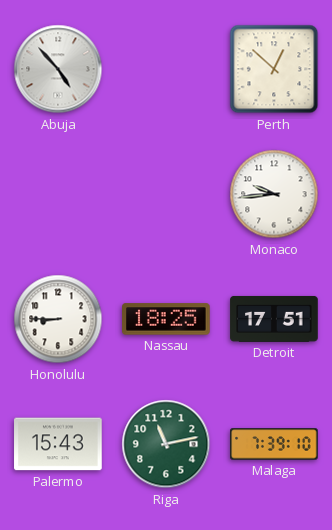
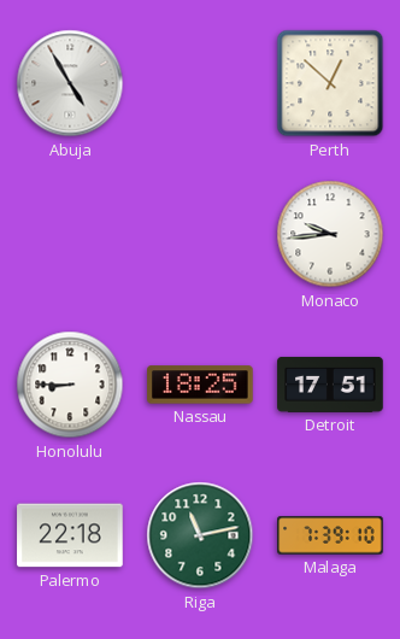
Abuja: 4:53 -> 4:55 (70, 83)
Palermo: 15:43 -> 22:18 (70, 535)
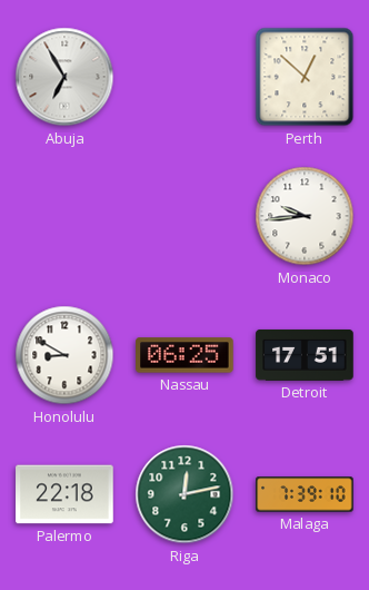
Abuja: 4:55 -> 6:55 (64, 77)
Honolulu: 8:45 -> 8:50 (64, 355)
Nassau: 18:25 -> 06:25 (184, 355)
Riga: 11:13 -> 12:13 (184, 494)
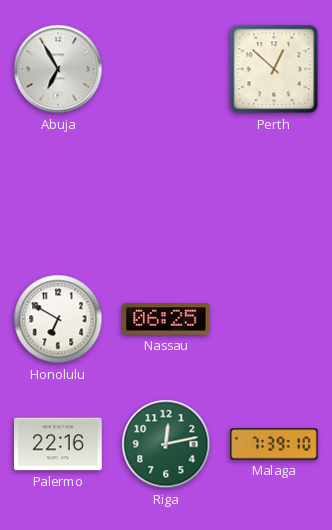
Monaco: 9:44 -> none (305, 216)
Honolulu: 8:50 -> 6:50 (58, 319)
Detroit: 17:51 -> none (305, 355)
Palermo: 22:18 -> 22:16 (58, 444)
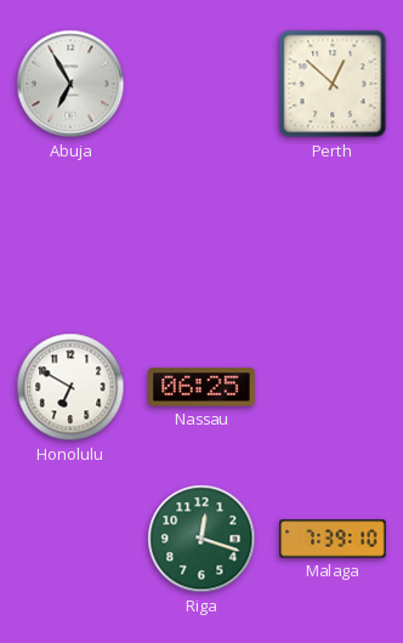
Palermo: 22:16 -> none (58, 444)
Riga: 12:13 -> 12:18 (201, 539)
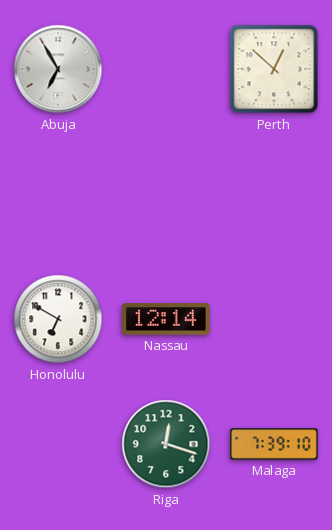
Nassau: 06:25 -> 12:14 (166, 319)
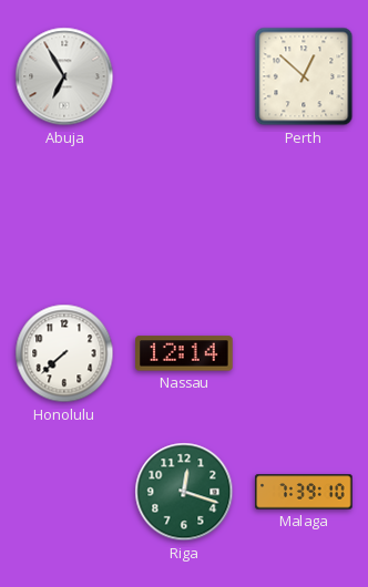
Honolulu: 6:50 -> 7:38 (64, 353)
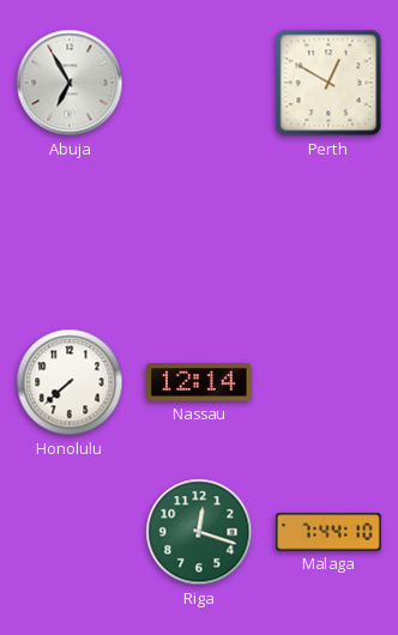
Perth: 12:52 -> 12:50 (328, 83)
Malaga: 7:39 -> 7:44 (328, 532)
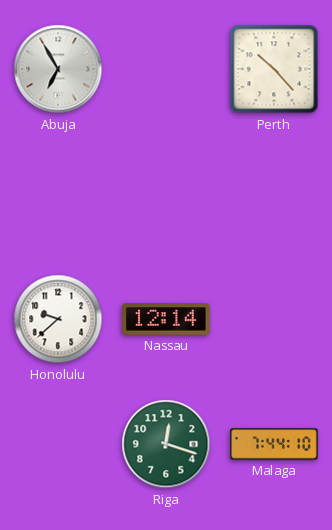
Perth: 12:50 -> 10:23 (274, 69)
Honolulu: 7:38 -> 9:38 (58, 319)
